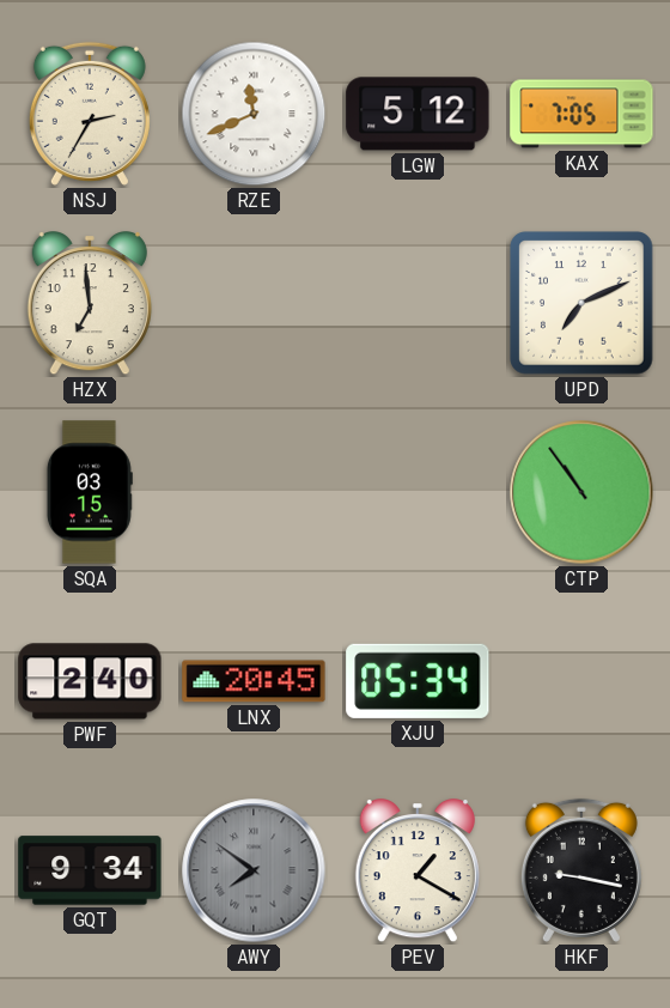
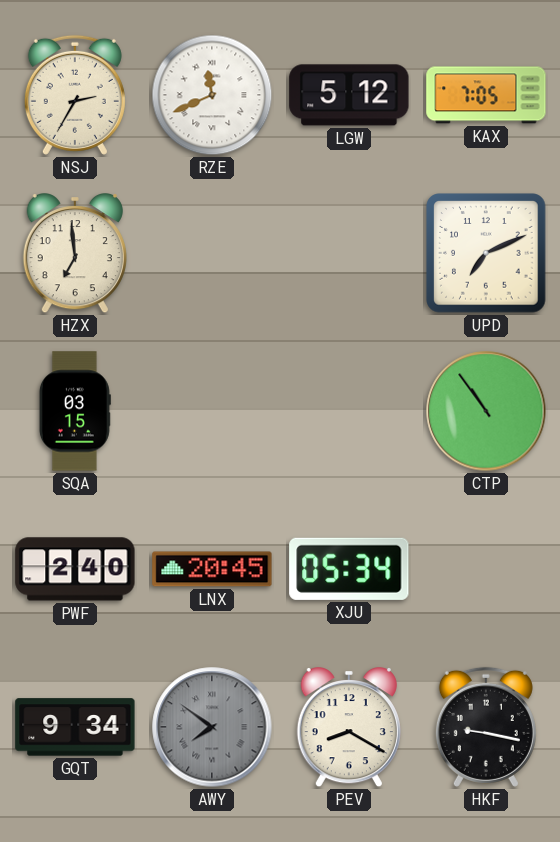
PEV: 1:20 -> 8:20 (349, 728)
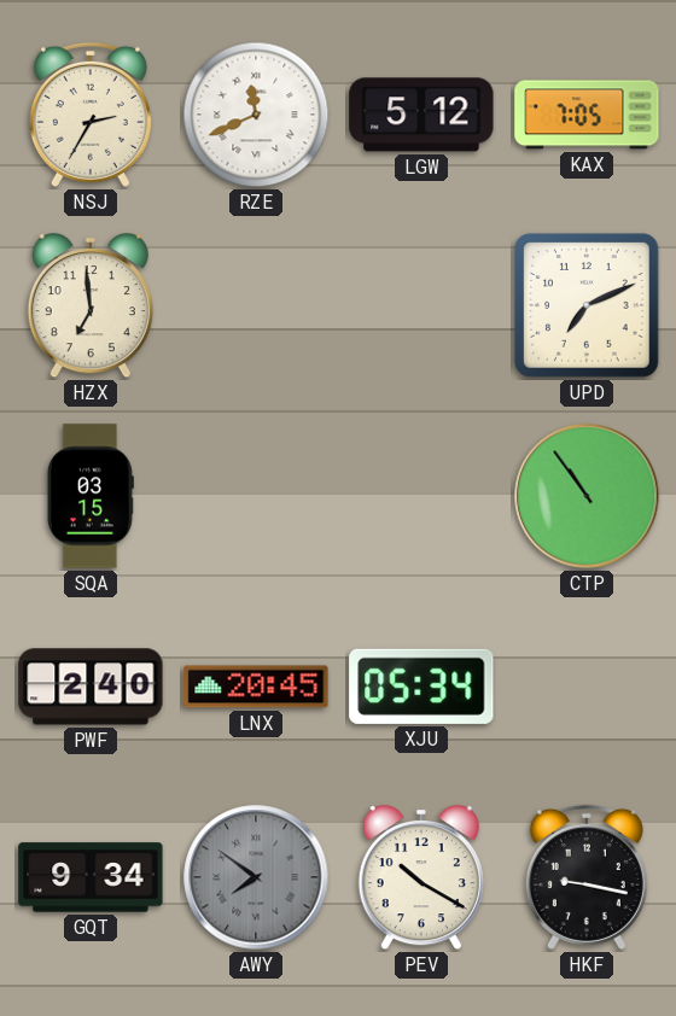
PEV: 8:20 -> 10:20 (421, 878)
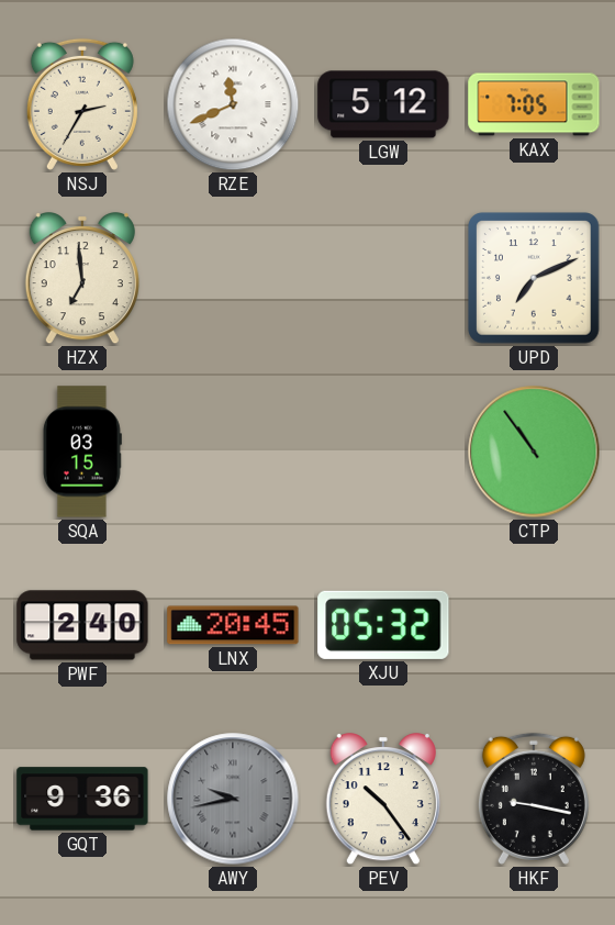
XJU: 05:34 -> 05:32 (383, 625)
GQT: 9:34 -> 9:36 (82, 799)
AWY: 7:51 -> 9:43 (233, 799)
PEV: 10:20 -> 10:24 (383, 800)
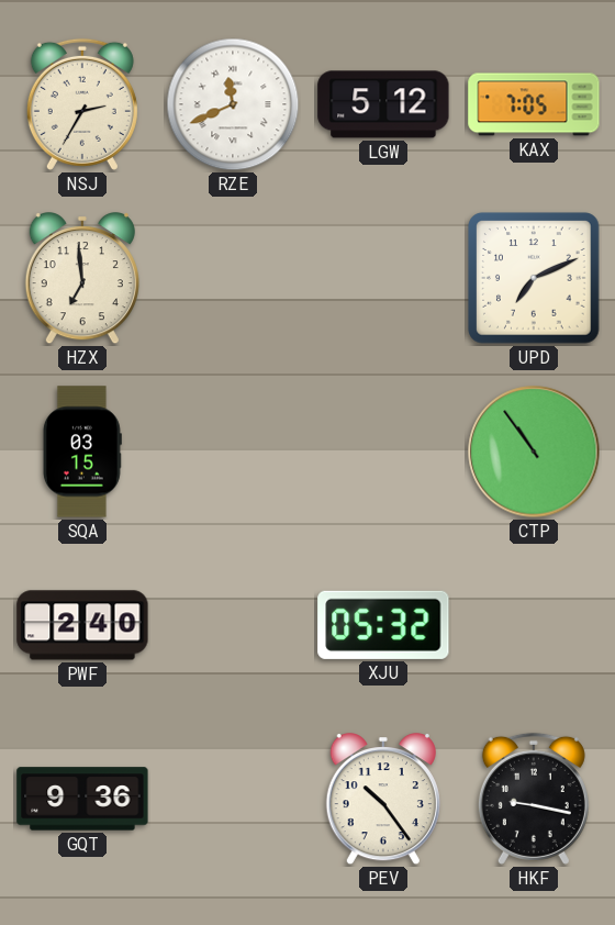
LNX: 20:45 -> none (233, 625)
AWY: 9:43 -> none (233, 799)
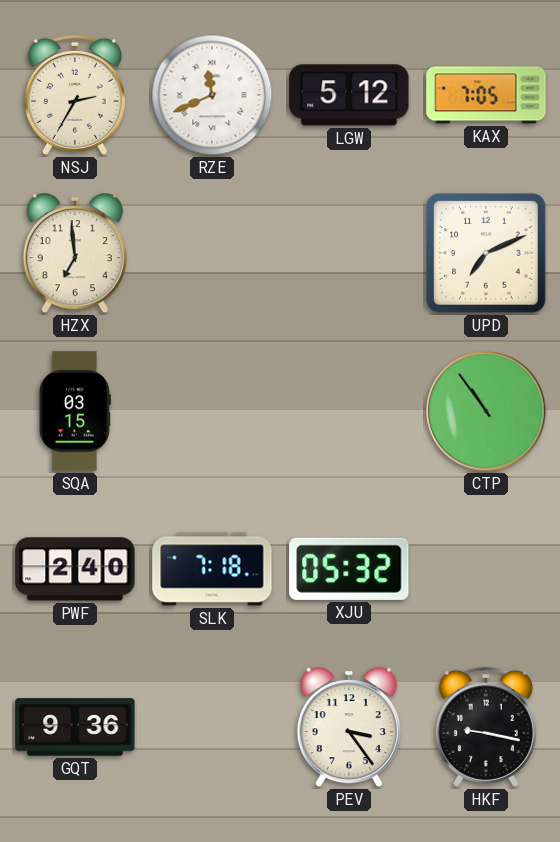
SLK: none -> 7:18 (212, 569)
PEV: 10:24 -> 3:24 (349, 728)
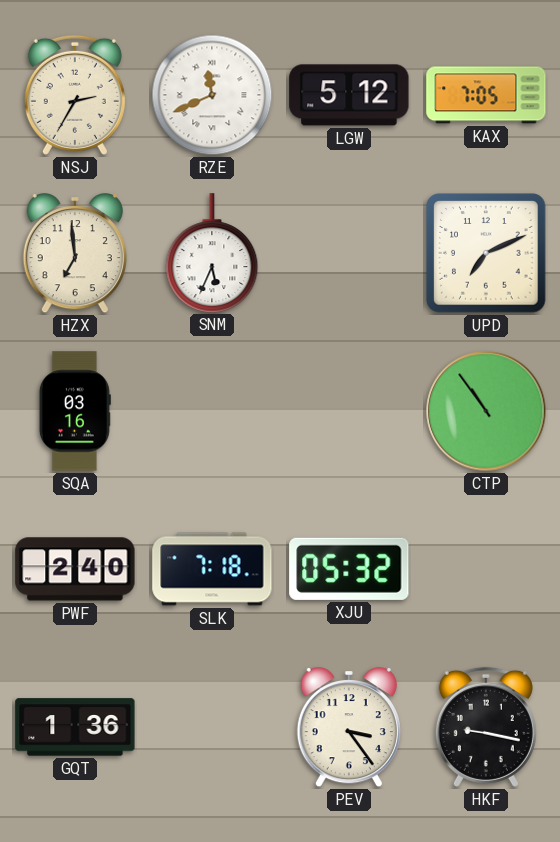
SNM: none -> 5:34 (212, 253)
SQA: 03:15 -> 03:16 (75, 411)
GQT: 9:36 -> 1:36 (75, 727)
